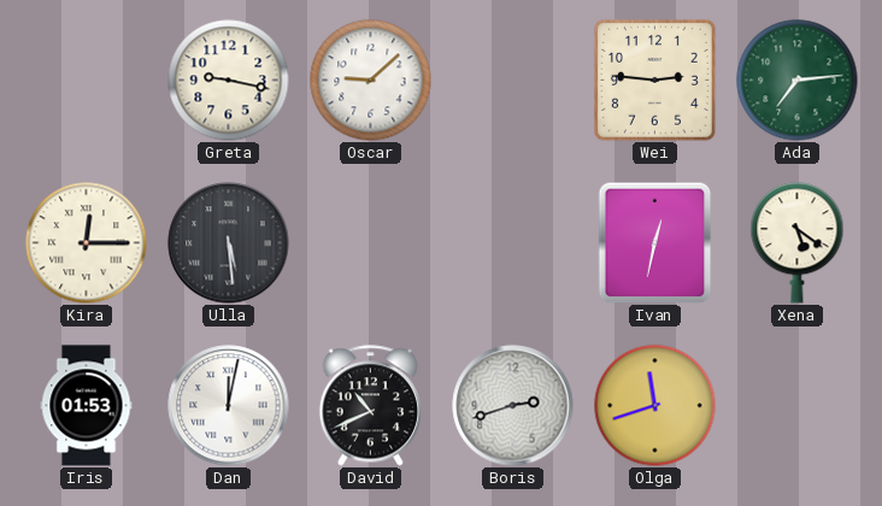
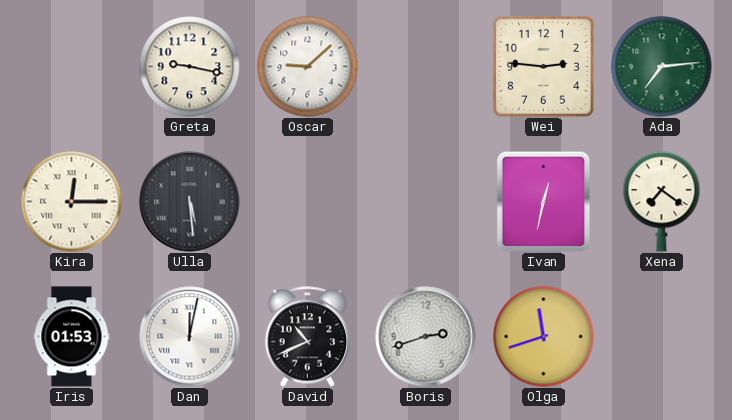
Xena: 5:21 -> 7:21 (662, 202)
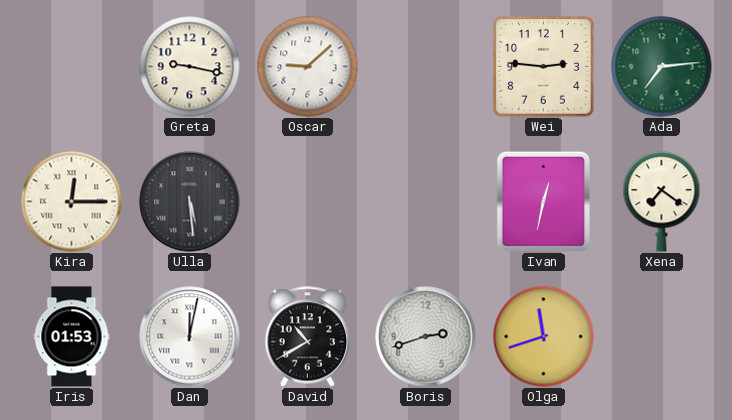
David: 10:41 -> 10:40 (307, 337)
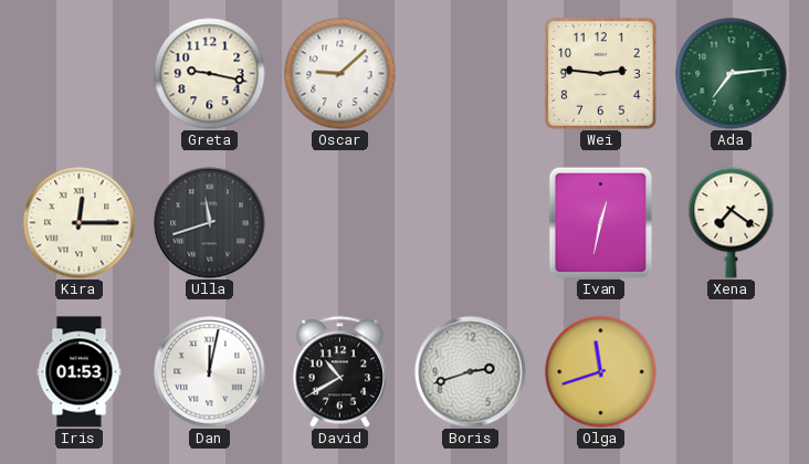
Ulla: 5:29 -> 11:42 (210, 223)
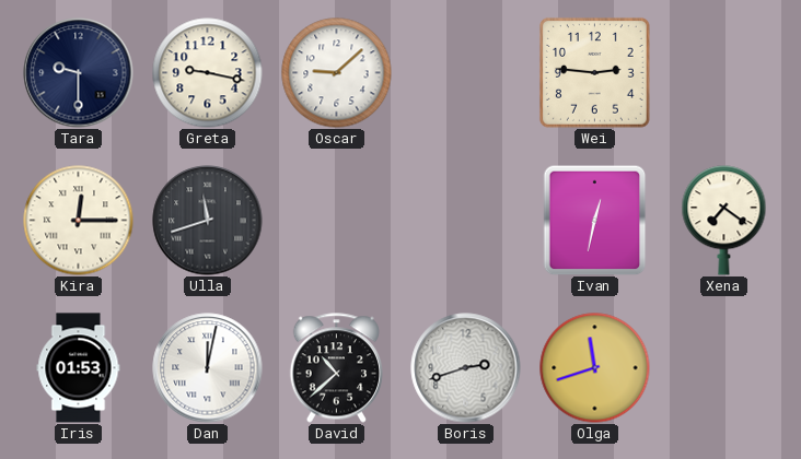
Tara: none -> 9:30 (79, 73)
Ada: 7:14 -> none (732, 74)
David: 10:40 -> 10:38 (336, 368)
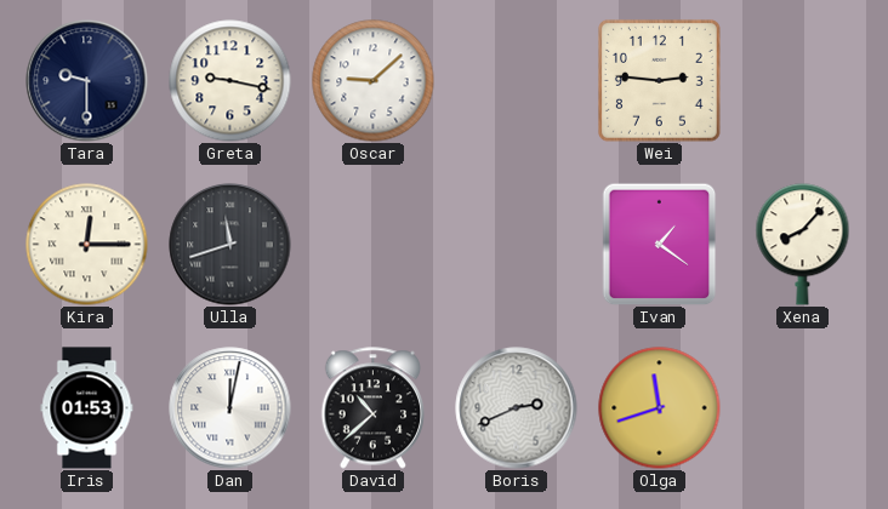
Ivan: 12:32 -> 1:21 (660, 244)
Xena: 7:21 -> 8:07 (803, 245)
Boris: 2:42 -> 2:41 (517, 408)
